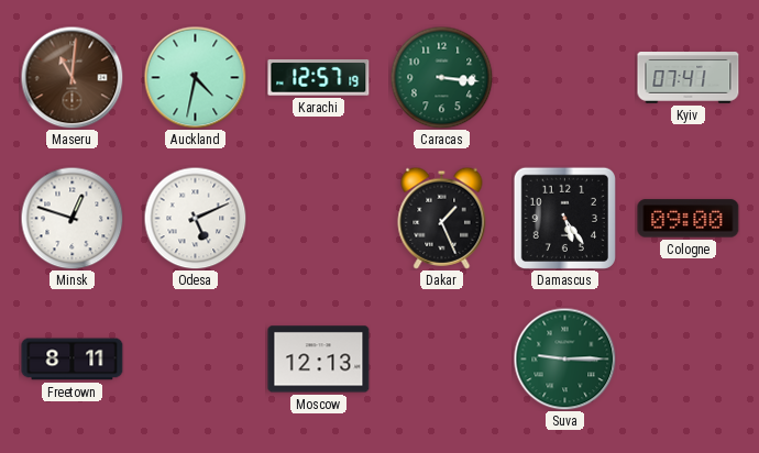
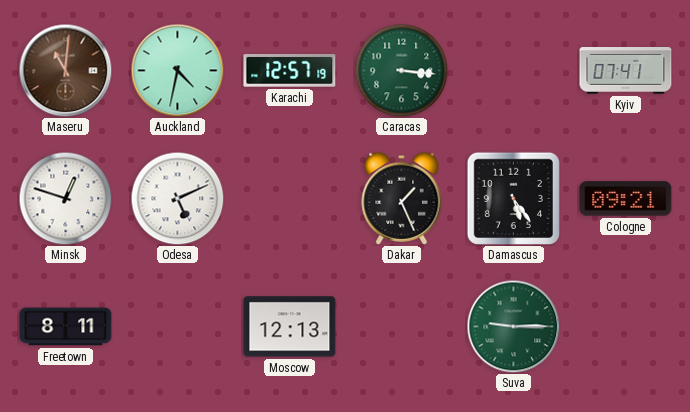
Cologne: 09:00 -> 09:21 (626, 199)
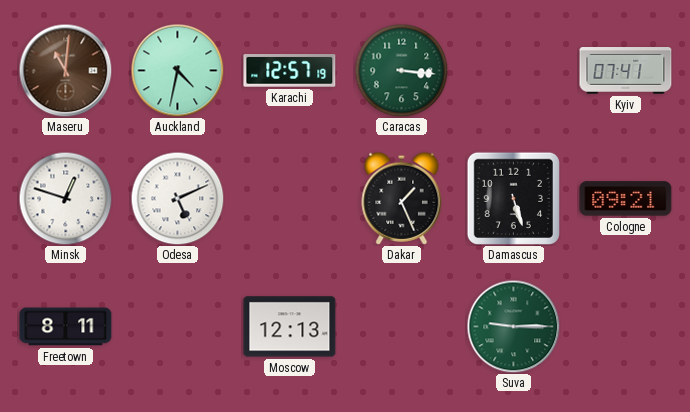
Damascus: 5:24 -> 5:27 (513, 198)
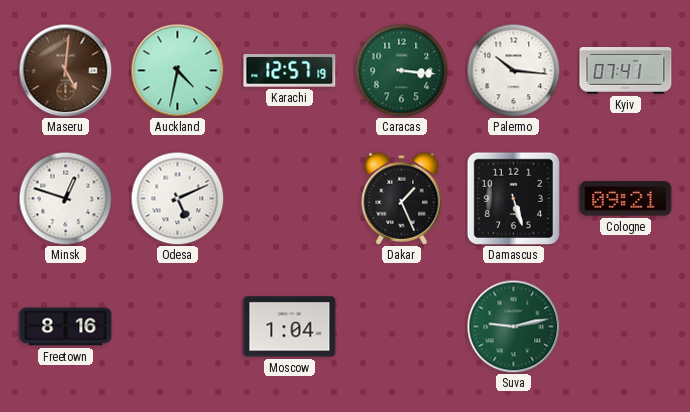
Maseru: 11:01 -> 5:01 (65, 70)
Palermo: none -> 10:16 (513, 70)
Freetown: 8:11 -> 8:16 (66, 327)
Moscow: 12:13 -> 1:04 (290, 327)
Suva: 9:15 -> 9:13 (513, 326)
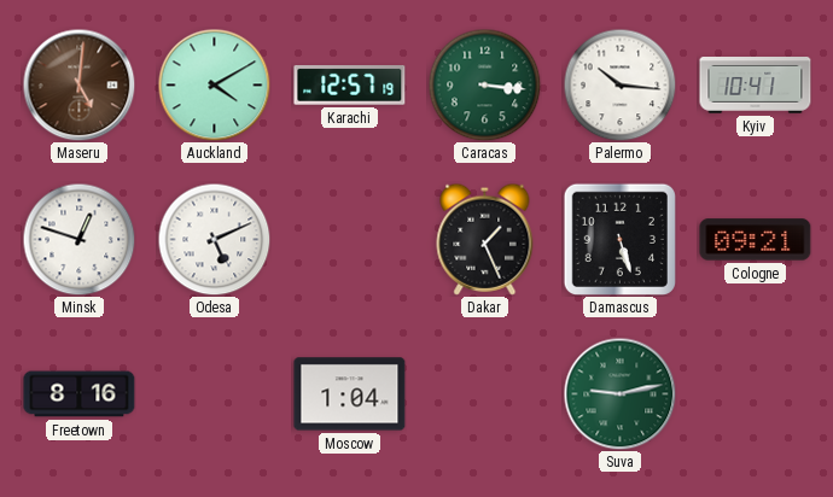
Auckland: 4:32 -> 4:10 (214, 84)
Kyiv: 07:41 -> 10:41 (756, 86)
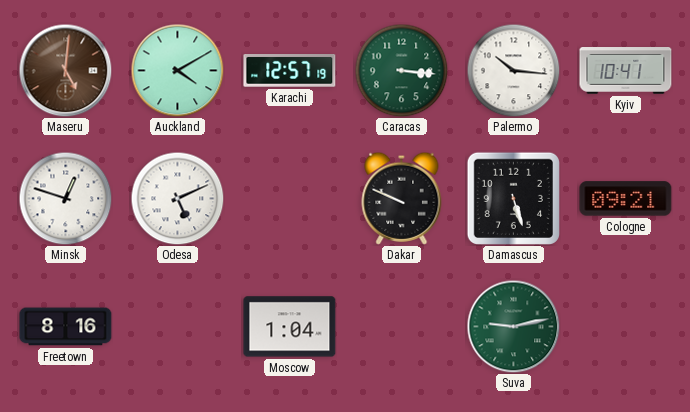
Dakar: 1:26 -> 9:49 (402, 198)
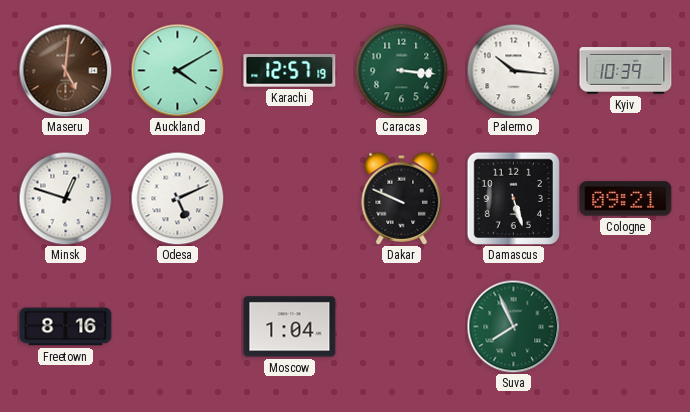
Kyiv: 10:41 -> 10:39 (626, 71)
Suva: 9:13 -> 7:56 (513, 326)
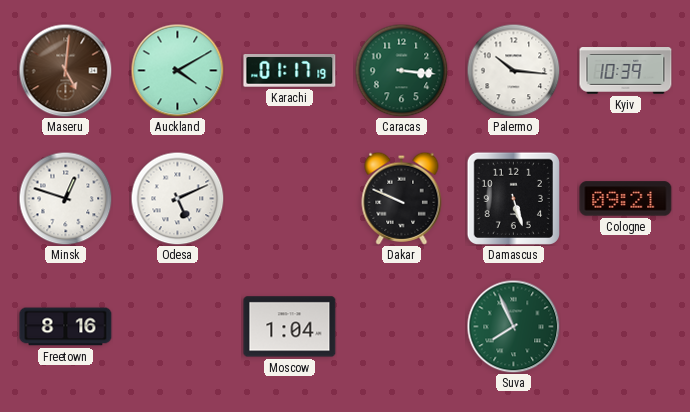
Karachi: 12:57 -> 01:17 (290, 71)
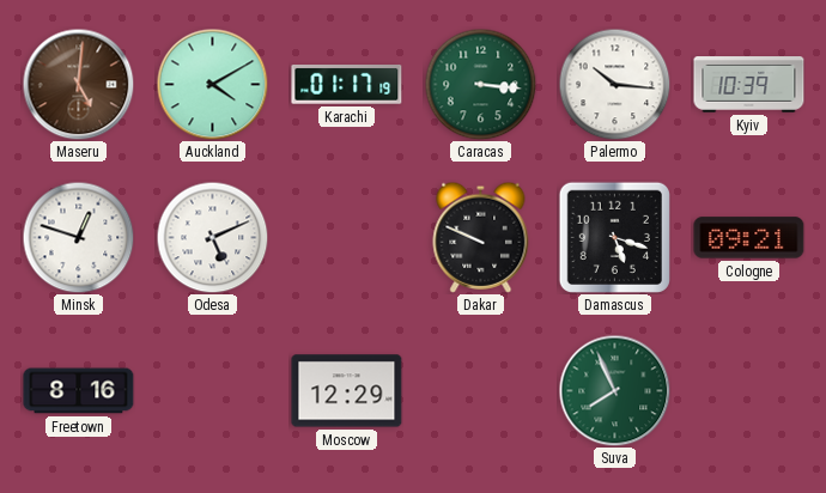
Damascus: 5:27 -> 5:18 (614, 237)
Moscow: 1:04 -> 12:29 (347, 391)
